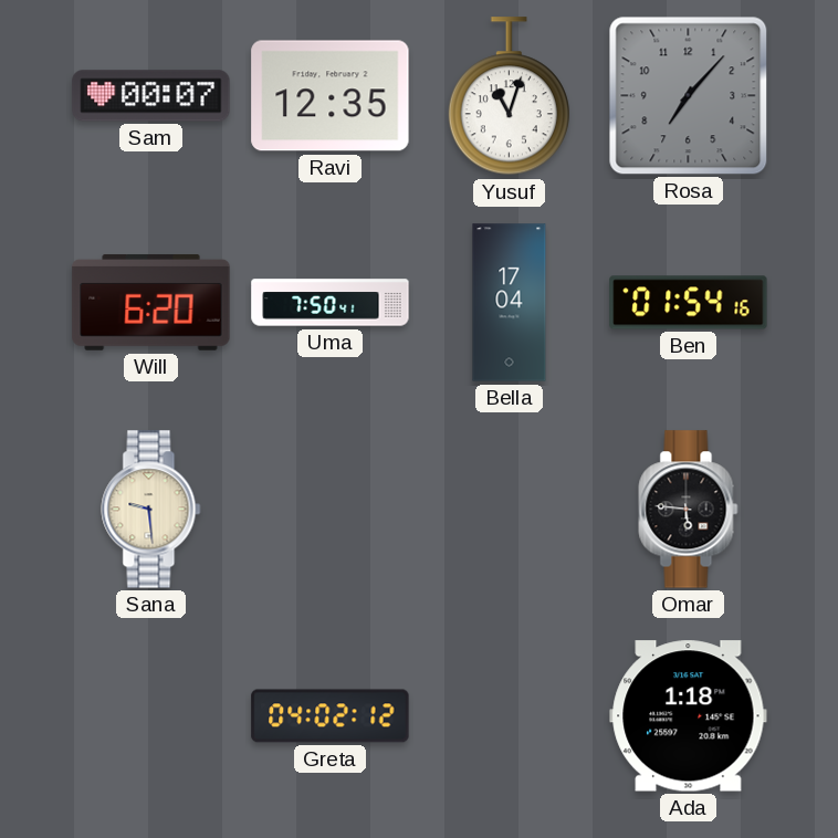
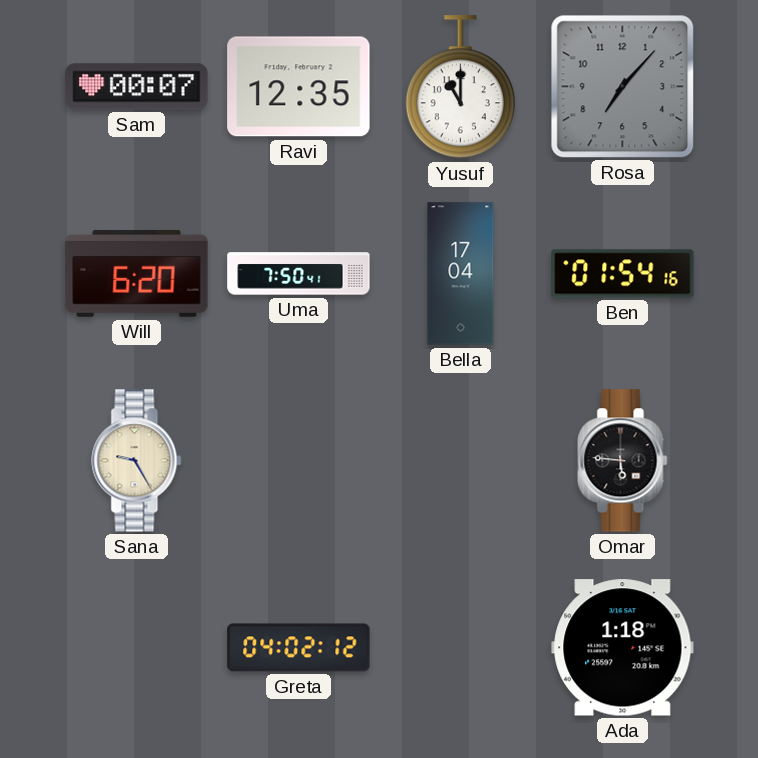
Yusuf: 11:03 -> 11:00 (460, 87)
Sana: 9:29 -> 9:25 (137, 461)
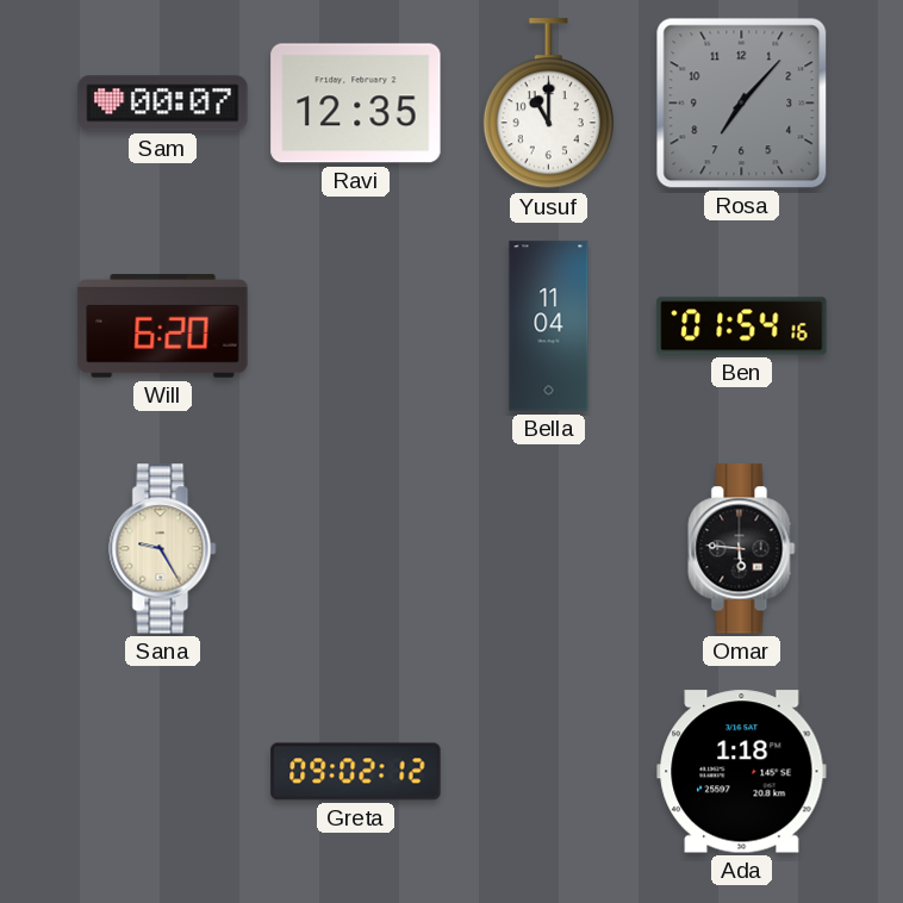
Uma: 7:50 -> none (299, 274)
Bella: 17:04 -> 11:04 (549, 326)
Greta: 04:02 -> 09:02 (356, 772)
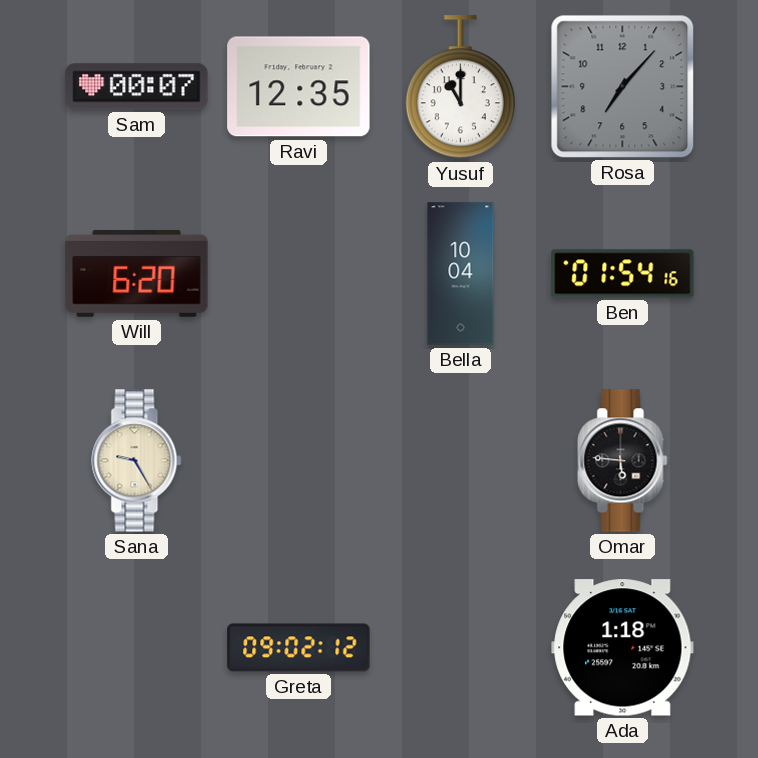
Bella: 11:04 -> 10:04 (461, 274)
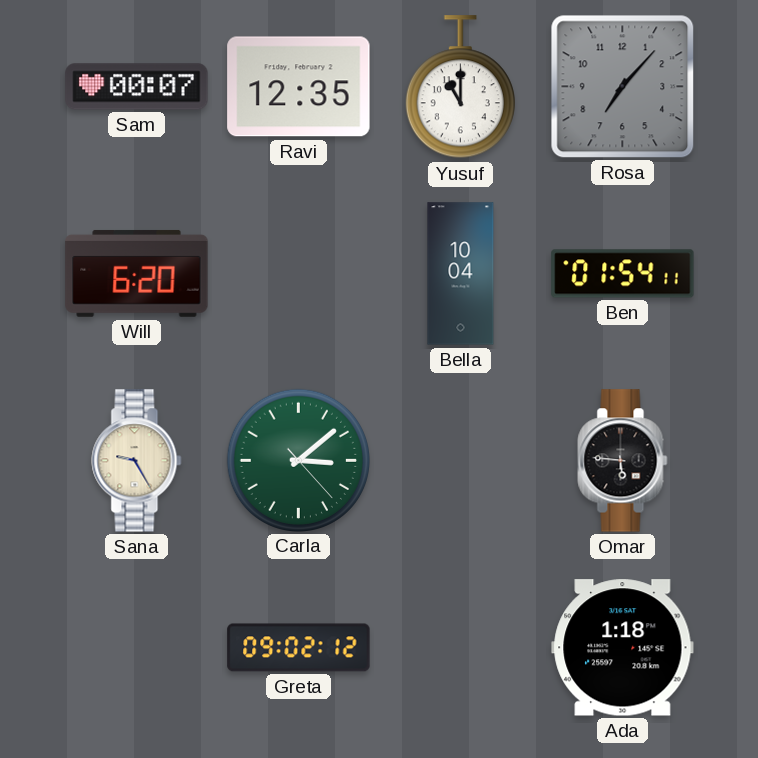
Ben: 01:54:16 -> 01:54:11 (623, 274)
Carla: none -> 3:08 (298, 460)
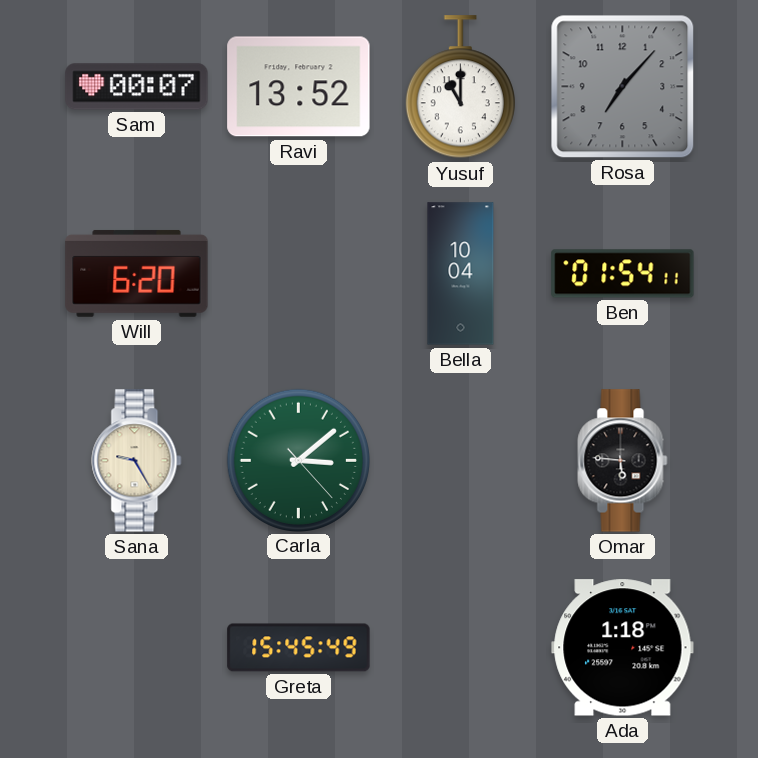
Ravi: 12:35 -> 13:52 (299, 87)
Greta: 09:02 -> 15:45 (299, 648)
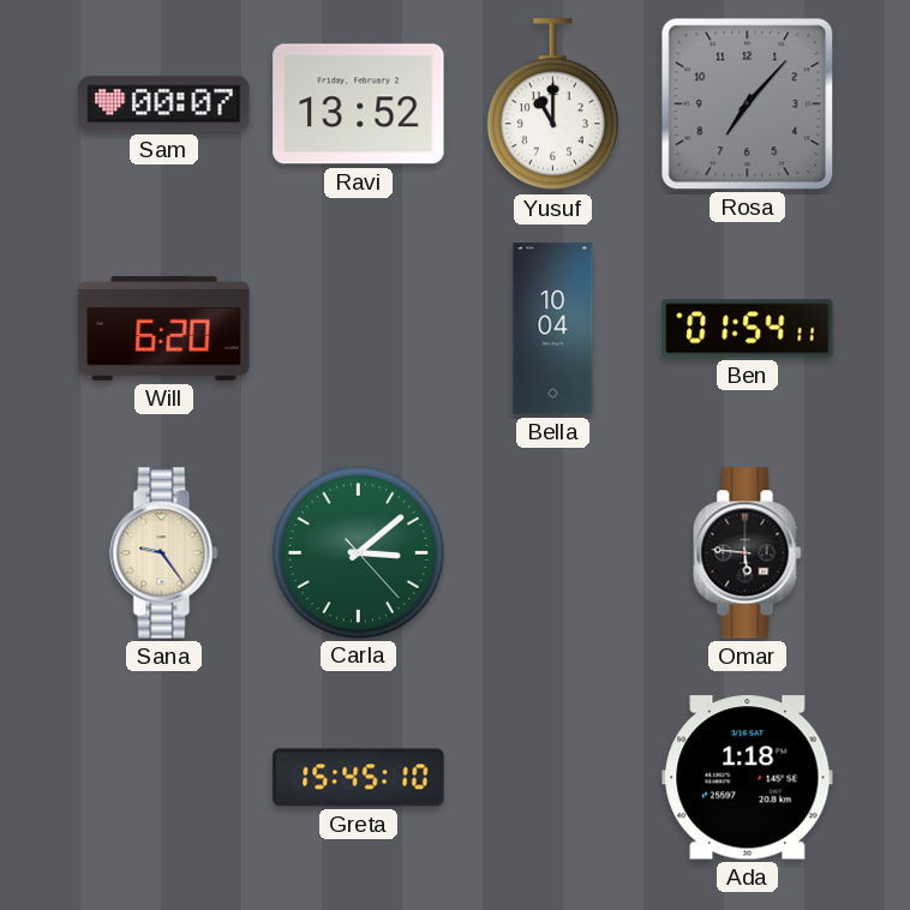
Sana: 9:25 -> 9:24 (164, 553)
Greta: 15:45:49 -> 15:45:10 (359, 778)
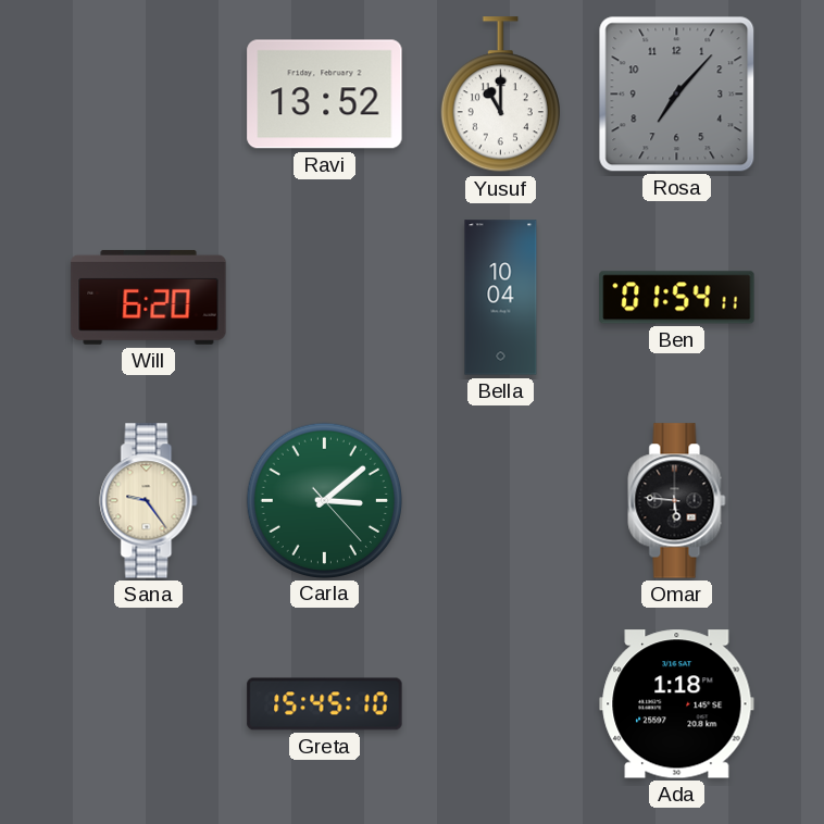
Sam: 00:07 -> none (164, 104)
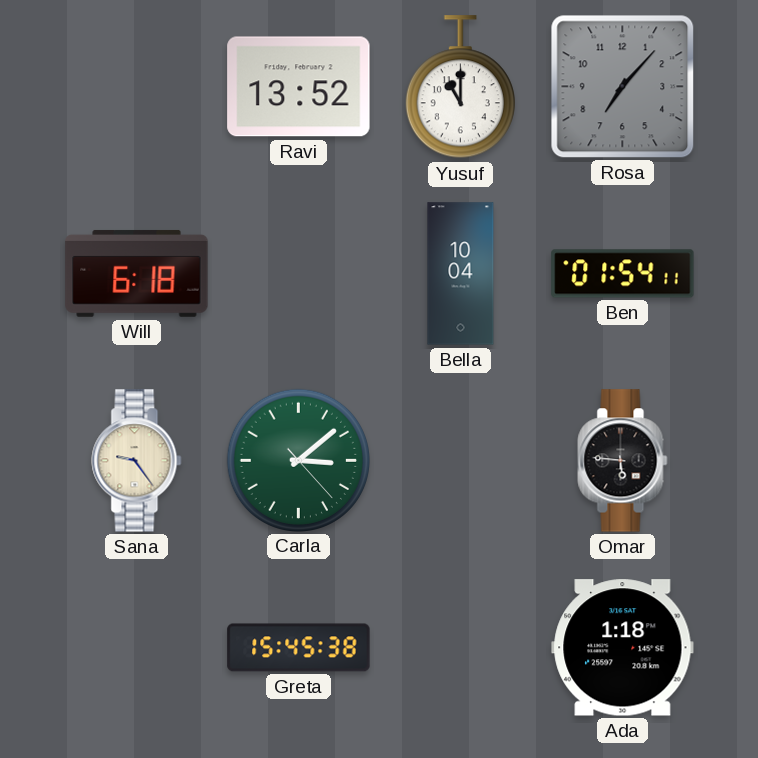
Will: 6:20 -> 6:18 (137, 273)
Greta: 15:45:10 -> 15:45:38 (299, 648)
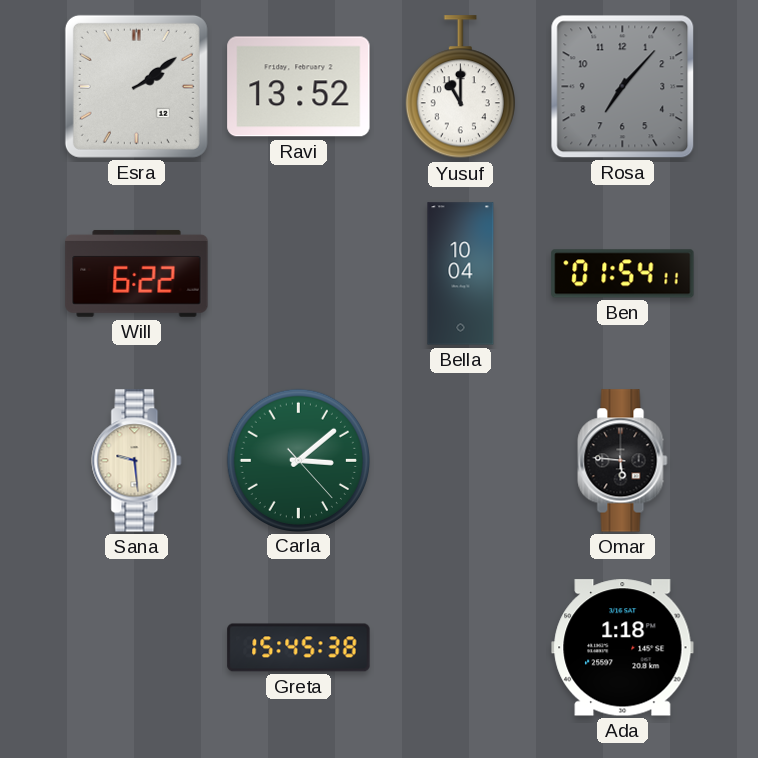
Esra: none -> 2:09 (136, 86)
Will: 6:18 -> 6:22 (137, 273)
Sana: 9:24 -> 9:29 (137, 461)
